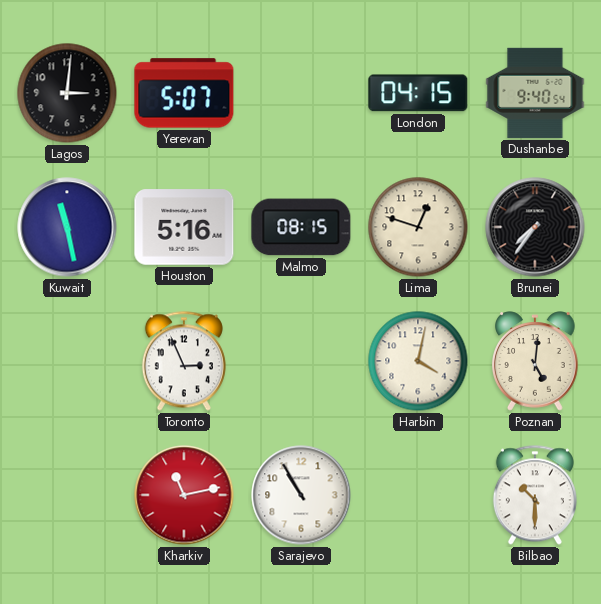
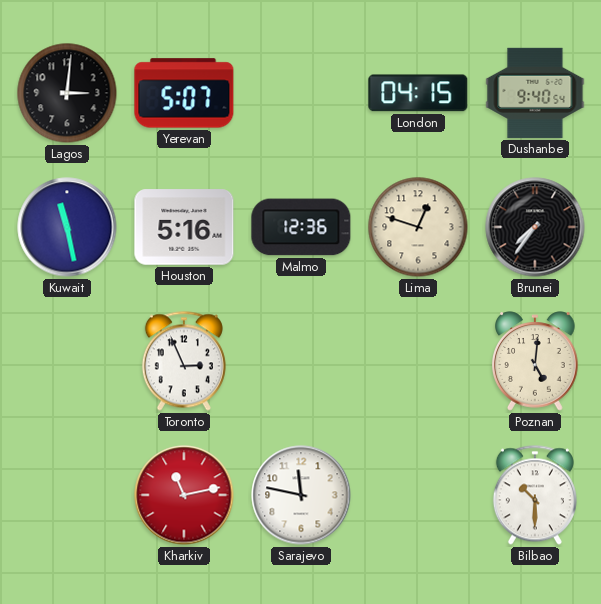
Malmo: 08:15 -> 12:36 (301, 227)
Harbin: 4:02 -> none (418, 361)
Sarajevo: 10:55 -> 11:47 (301, 495)
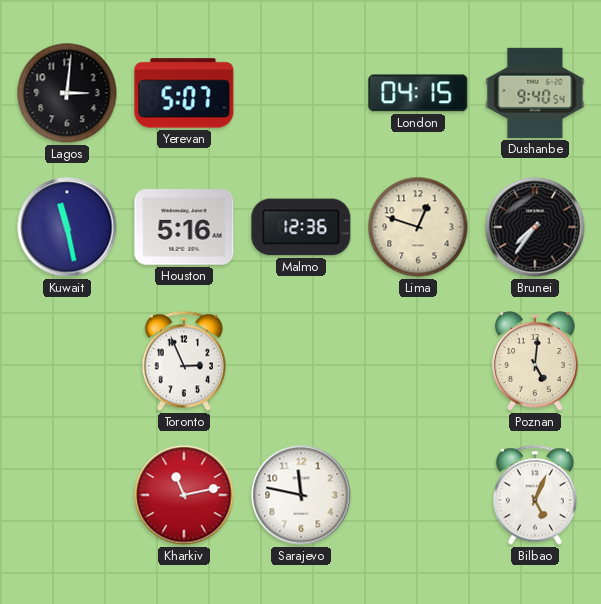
Bilbao: 10:30 -> 5:04 (535, 495)
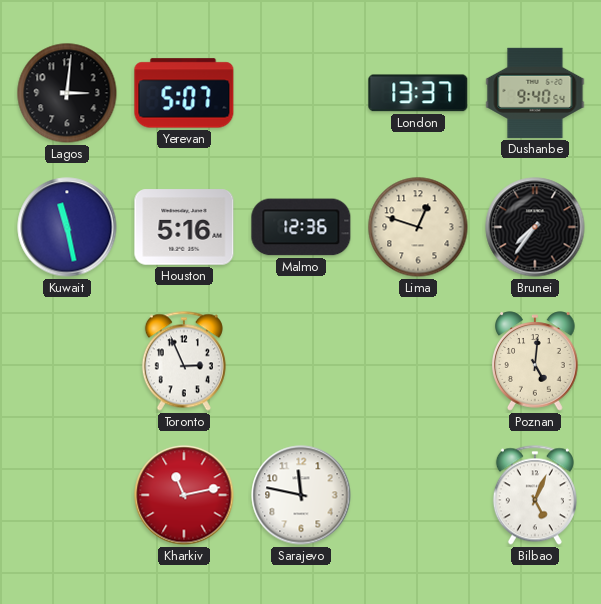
London: 04:15 -> 13:37 (418, 93)
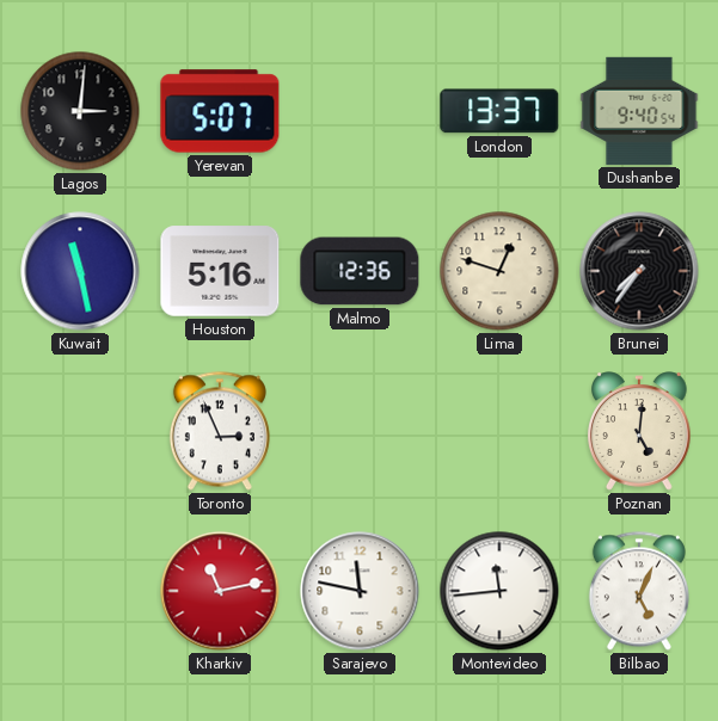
Montevideo: none -> 11:44 (499, 591)
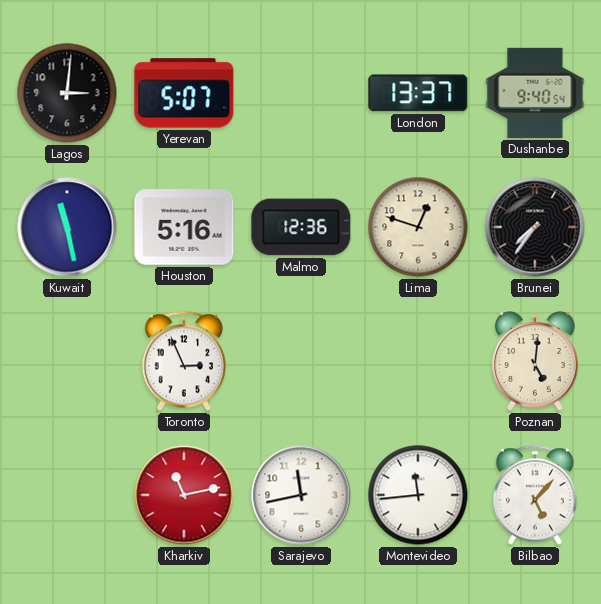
Sarajevo: 11:47 -> 11:43 (301, 495)
Bilbao: 5:04 -> 5:07 (535, 495)
